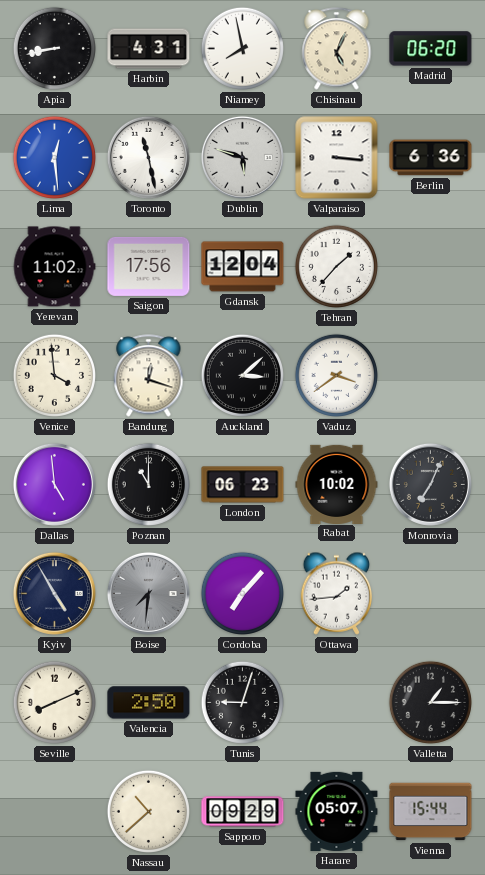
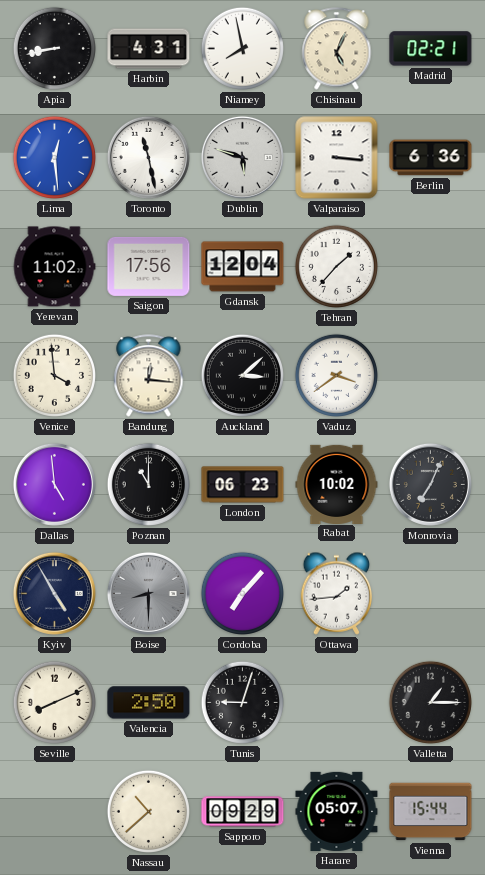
Madrid: 06:20 -> 02:21 (431, 49)
Bandung: 12:18 -> 12:16 (149, 376)
Boise: 7:31 -> 8:30 (148, 593)
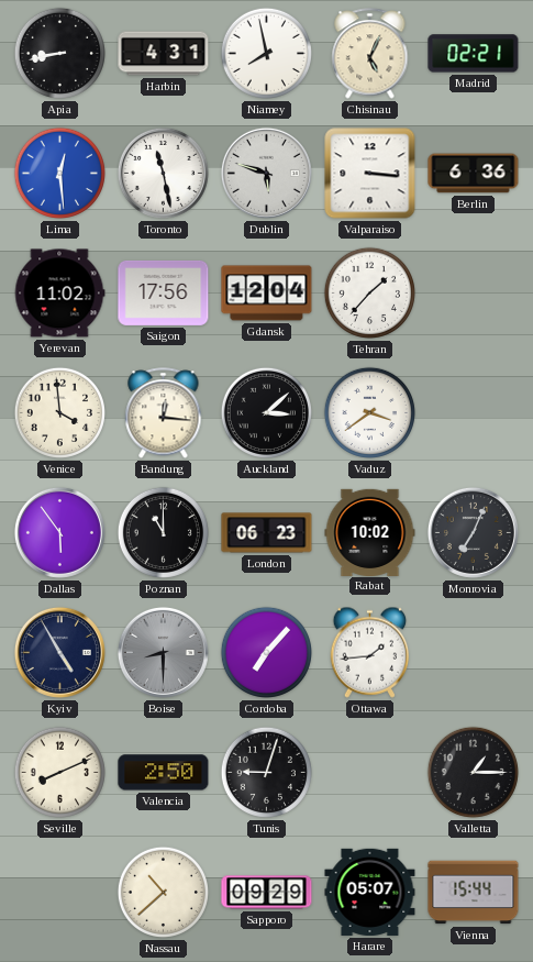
Dallas: 4:59 -> 5:54 (59, 532)
